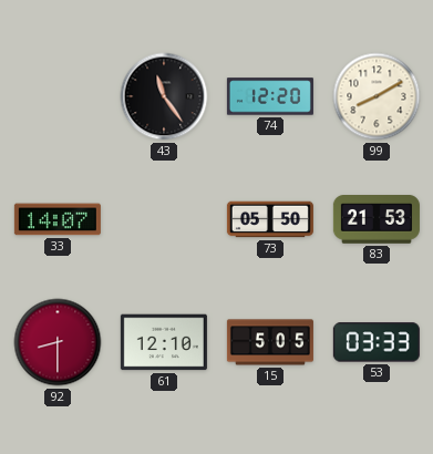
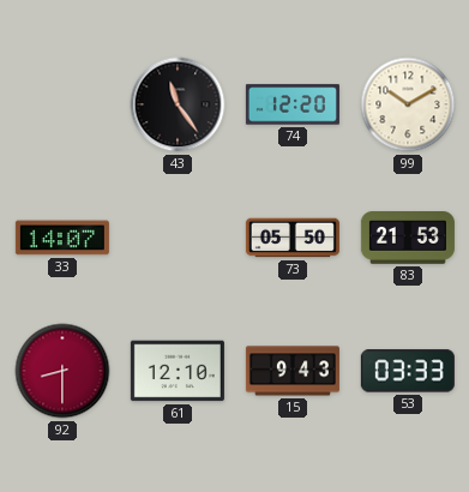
99: 8:10 -> 10:10 (408, 104)
15: 5:05 -> 9:43 (293, 371)
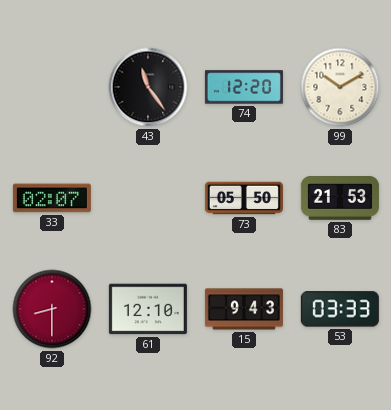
33: 14:07 -> 02:07 (52, 198)
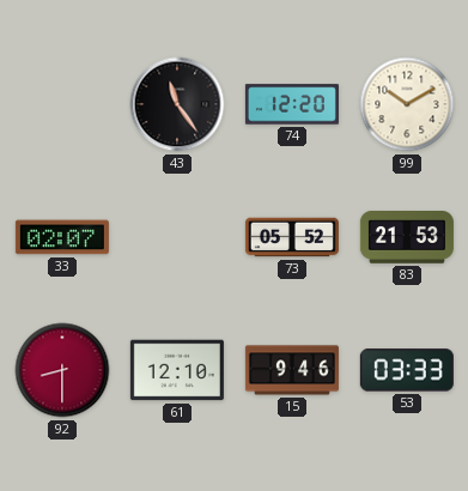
73: 05:50 -> 05:52 (292, 237)
15: 9:43 -> 9:46 (292, 370)
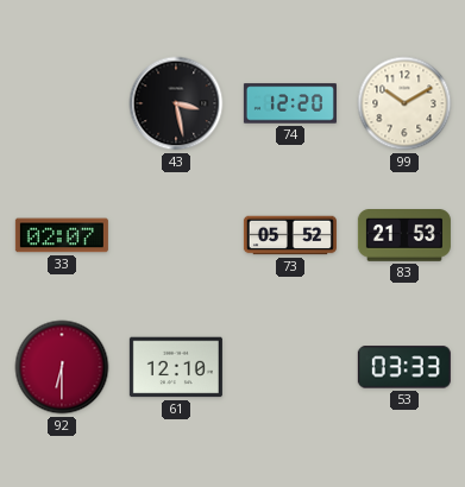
43: 11:24 -> 3:28 (176, 103)
92: 8:30 -> 6:30 (62, 367)
15: 9:46 -> none (292, 370)
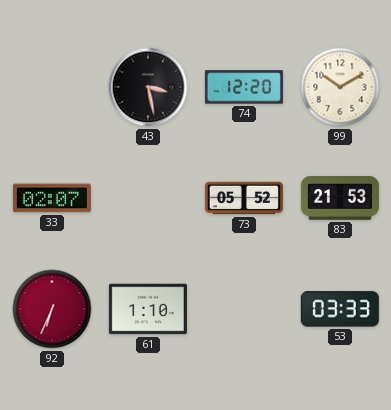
92: 6:30 -> 6:34 (52, 309)
61: 12:10 -> 1:10 (148, 309)
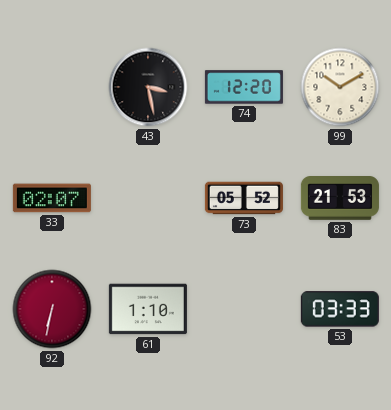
92: 6:34 -> 6:32 (52, 309)
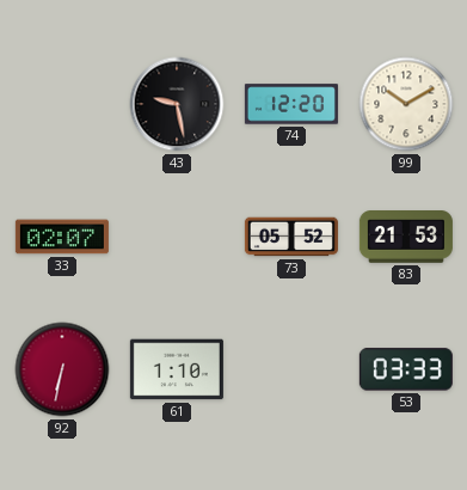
43: 3:28 -> 9:28 (177, 104)
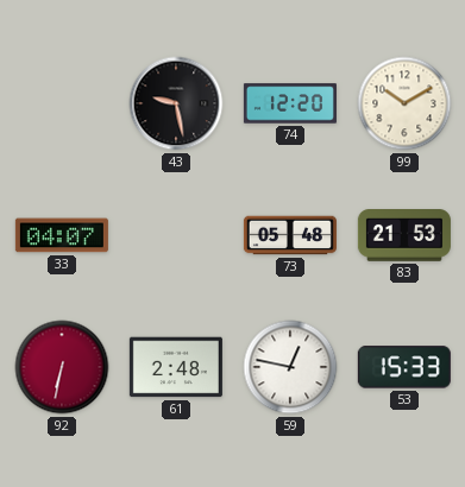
33: 02:07 -> 04:07 (62, 235)
73: 05:52 -> 05:48 (290, 235)
61: 1:10 -> 2:48 (176, 367)
59: none -> 12:47 (290, 367)
53: 03:33 -> 15:33 (404, 367)
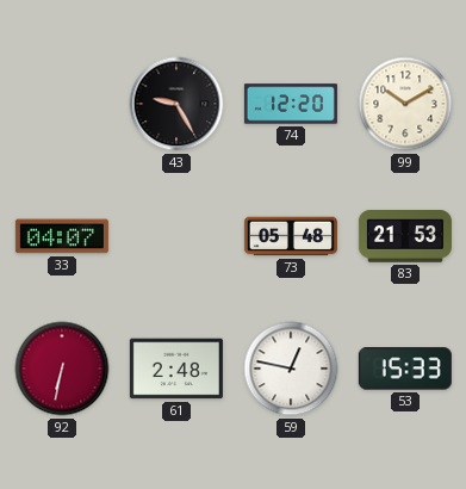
43: 9:28 -> 9:25 (176, 104)
